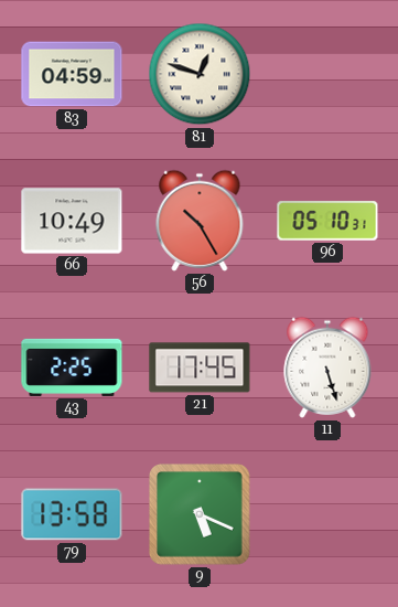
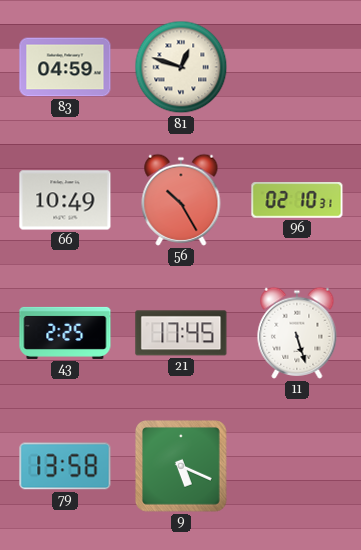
96: 05:10 -> 02:10 (297, 200)
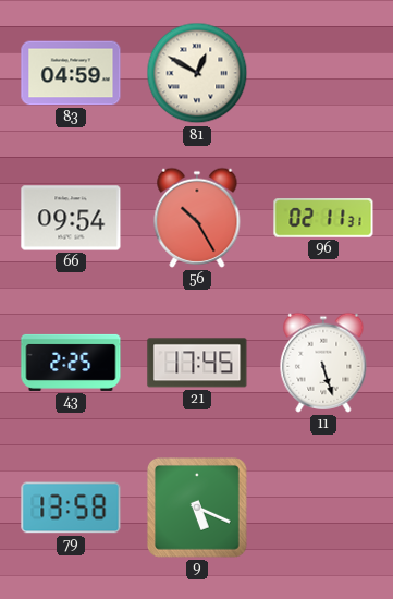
81: 12:48 -> 12:50 (197, 73)
66: 10:49 -> 09:54 (71, 218)
96: 02:10 -> 02:11 (323, 218)
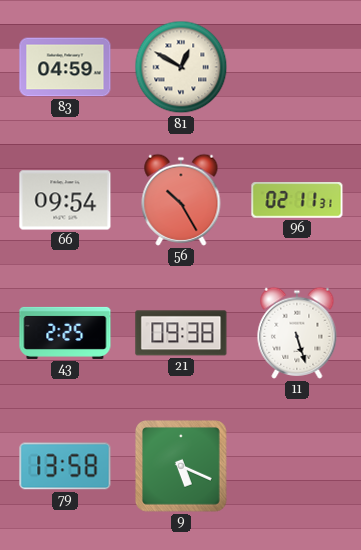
21: 17:45 -> 09:38 (181, 333)
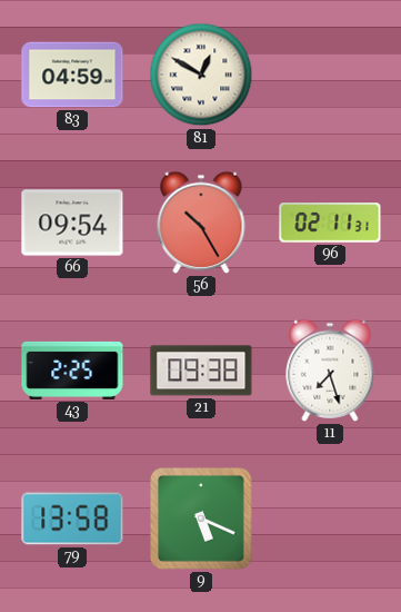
11: 5:27 -> 7:27 (330, 371)
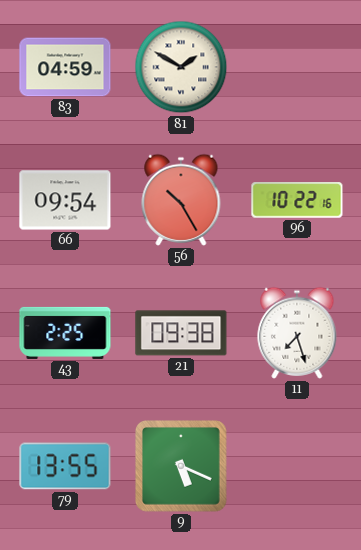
81: 12:50 -> 1:50 (181, 67)
96: 02:11 -> 10:22 (297, 200)
79: 13:58 -> 13:55 (65, 466)
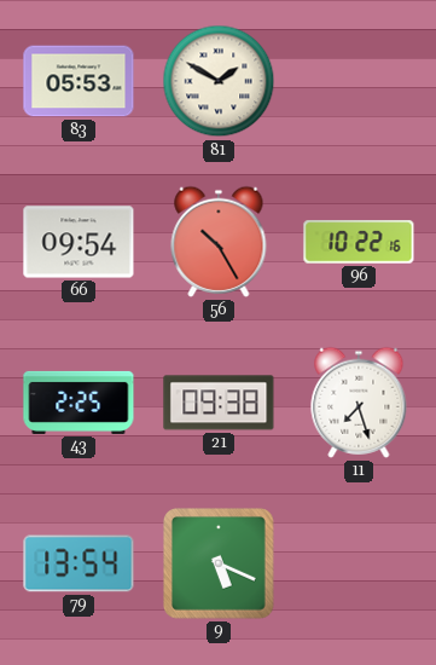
83: 04:59 -> 05:53 (79, 81)
79: 13:55 -> 13:54 (79, 563)
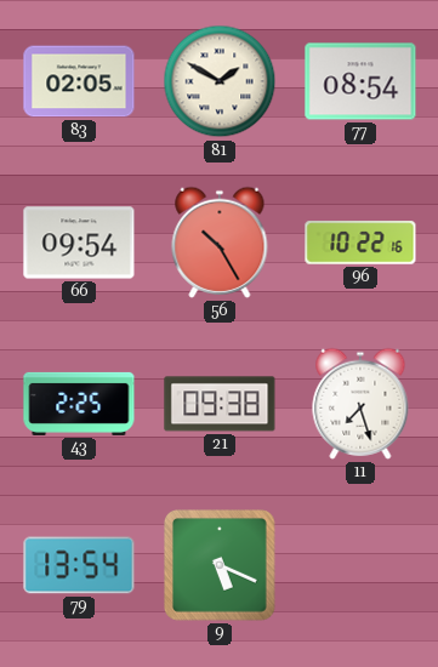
83: 05:53 -> 02:05 (79, 81)
77: none -> 08:54 (360, 81)
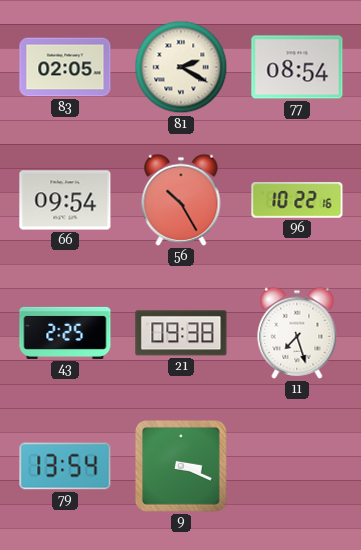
81: 1:50 -> 2:20 (181, 67)
9: 5:19 -> 3:19 (182, 467)
